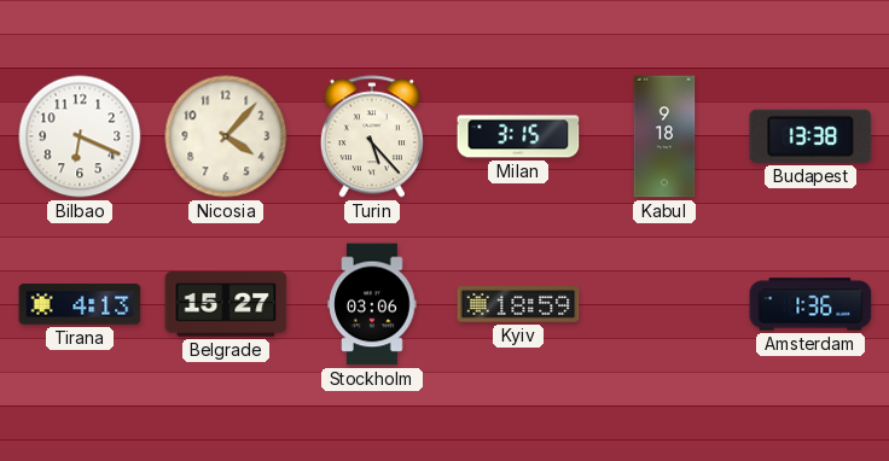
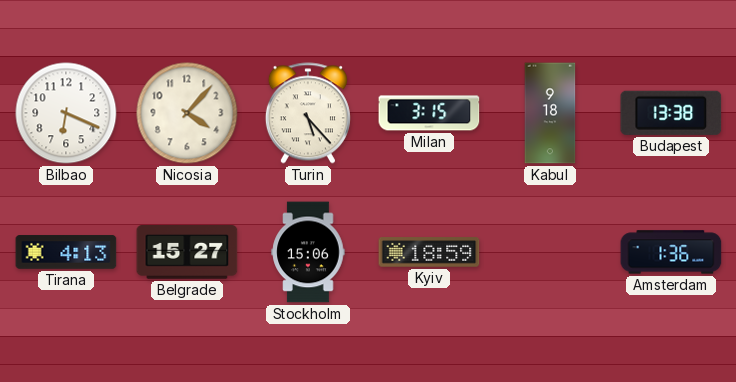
Stockholm: 03:06 -> 15:06 (308, 252)
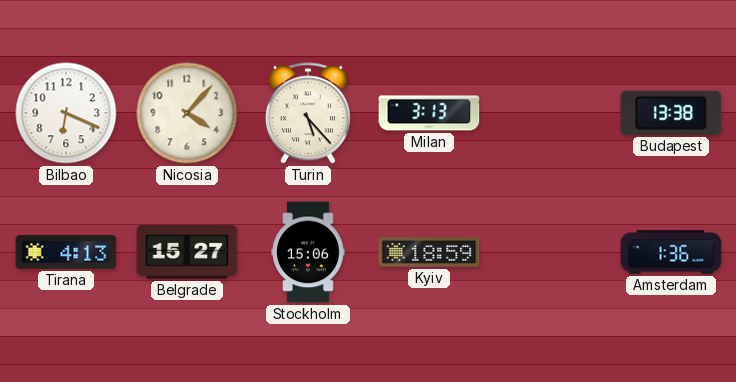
Milan: 3:15 -> 3:13 (429, 113)
Kabul: 9:18 -> none (550, 113)
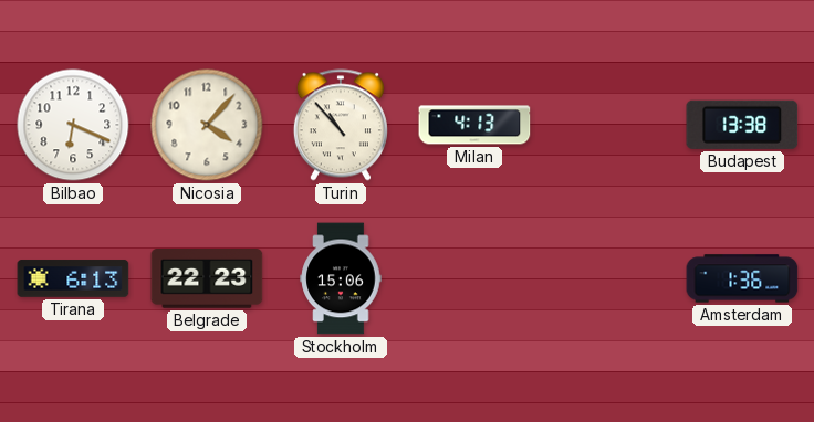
Turin: 5:23 -> 10:53 (341, 125)
Milan: 3:13 -> 4:13 (474, 125)
Tirana: 4:13 -> 6:13 (73, 278)
Belgrade: 15:27 -> 22:23 (207, 279)
Kyiv: 18:59 -> none (429, 252)
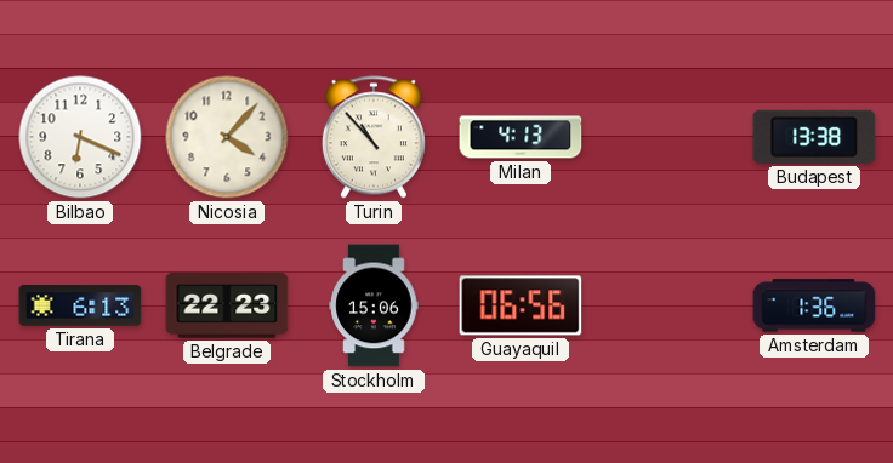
Guayaquil: none -> 06:56 (521, 305)
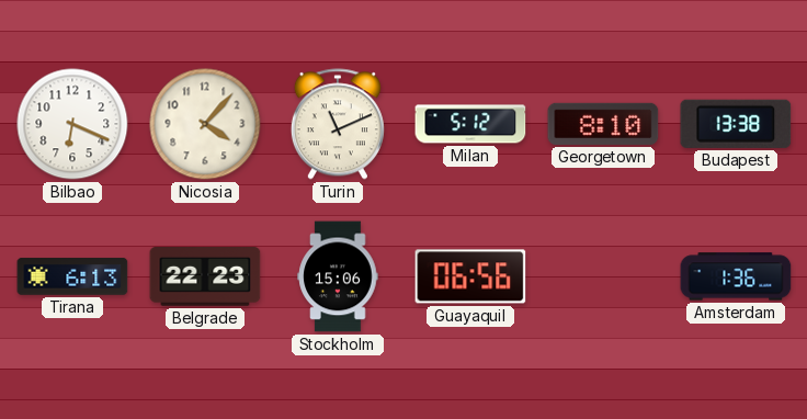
Turin: 10:53 -> 11:11 (338, 124)
Milan: 4:13 -> 5:12 (470, 124)
Georgetown: none -> 8:10 (603, 124)
